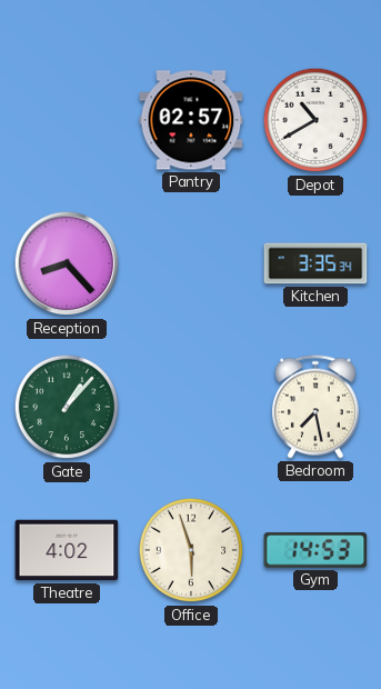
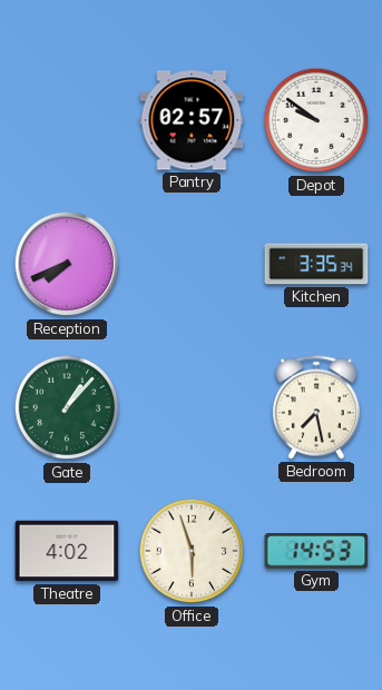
Depot: 10:40 -> 9:51 (316, 120)
Reception: 8:23 -> 7:41 (67, 264)
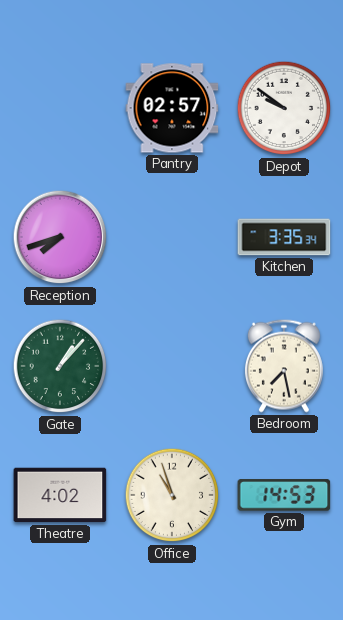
Reception: 7:41 -> 7:42 (60, 237)
Office: 5:57 -> 10:57 (172, 495)
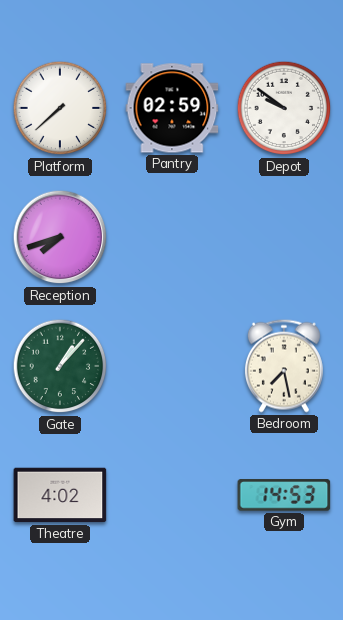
Platform: none -> 7:38 (60, 108)
Pantry: 02:57 -> 02:59 (172, 108)
Kitchen: 3:35 -> none (284, 237)
Office: 10:57 -> none (172, 495)
